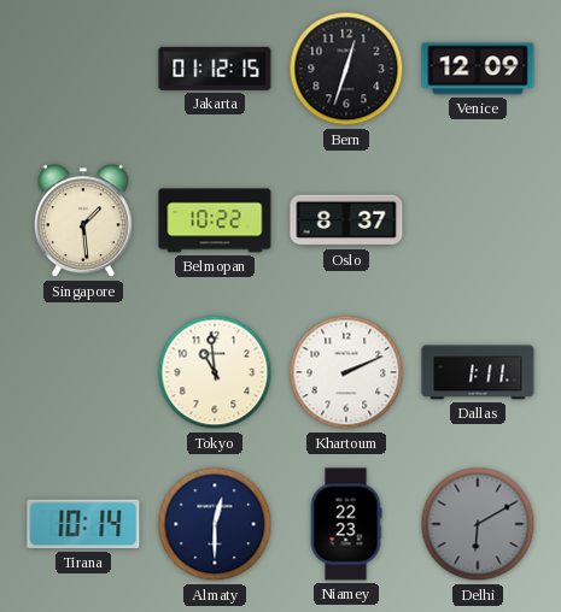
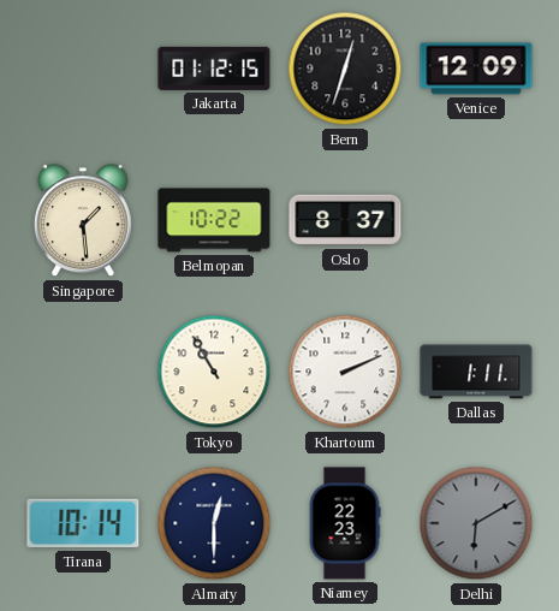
Tokyo: 10:59 -> 10:55 (214, 372)
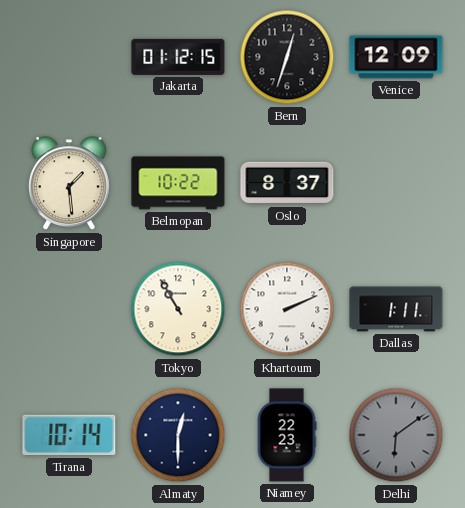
Delhi: 6:10 -> 6:09 (396, 435)
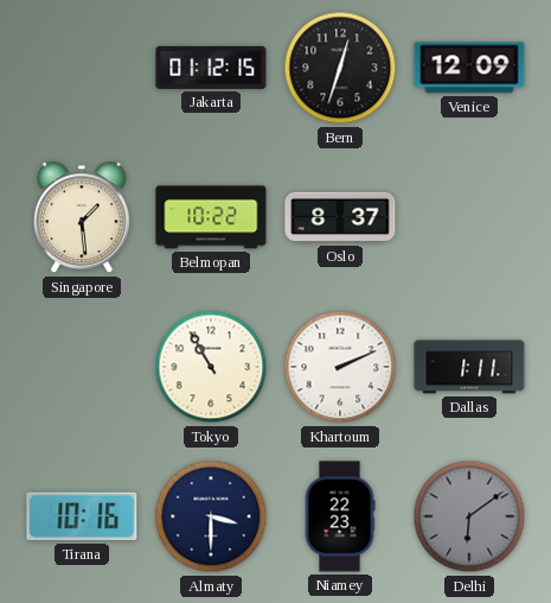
Tirana: 10:14 -> 10:16 (82, 516)
Almaty: 12:30 -> 3:30 (211, 516)
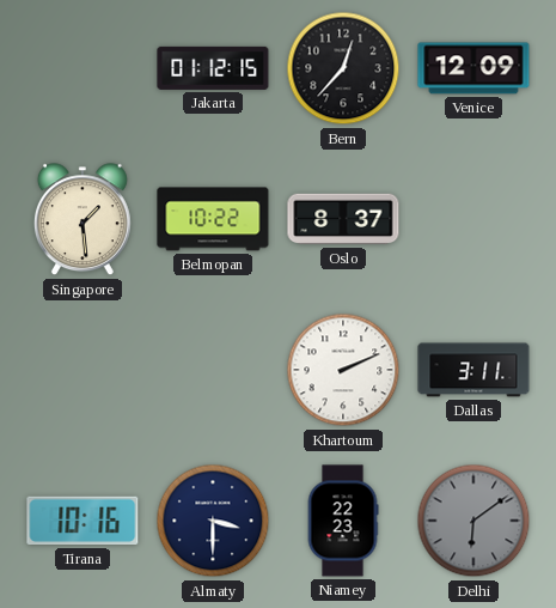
Bern: 12:33 -> 12:37 (343, 68)
Tokyo: 10:55 -> none (211, 367)
Dallas: 1:11 -> 3:11 (473, 370)
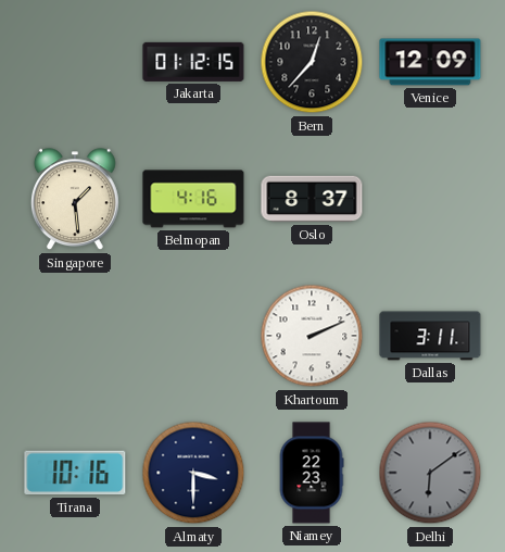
Belmopan: 10:22 -> 4:16 (193, 199)
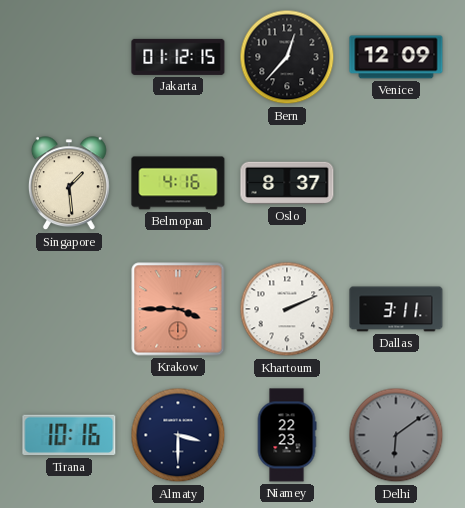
Krakow: none -> 3:45 (178, 309)
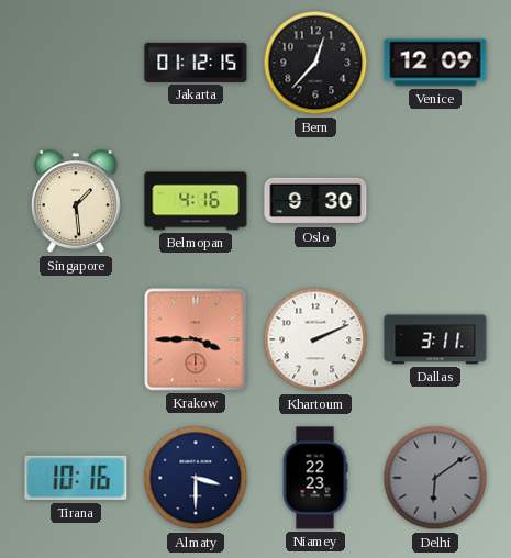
Oslo: 8:37 -> 9:30 (315, 201)
